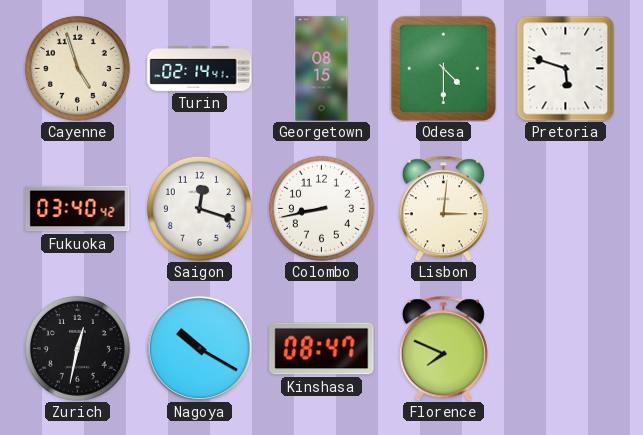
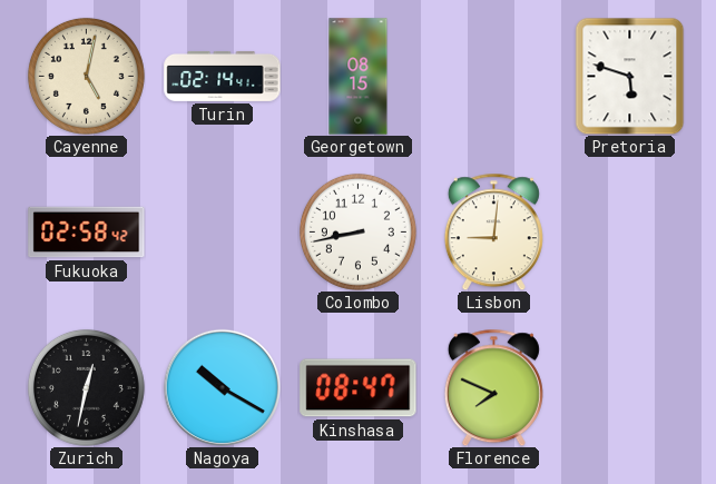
Cayenne: 4:57 -> 5:02 (86, 76)
Odesa: 4:30 -> none (443, 68)
Fukuoka: 03:40 -> 02:58 (87, 233)
Saigon: 12:18 -> none (199, 208)
Lisbon: 3:01 -> 9:01 (493, 231)
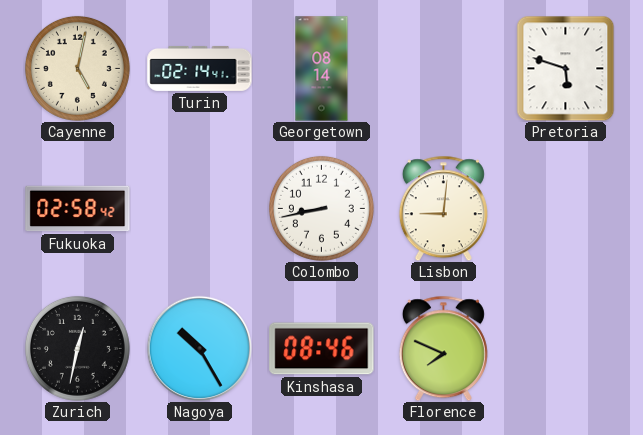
Georgetown: 08:15 -> 08:14 (322, 69)
Nagoya: 10:20 -> 10:25 (199, 348)
Kinshasa: 08:47 -> 08:46 (322, 349)
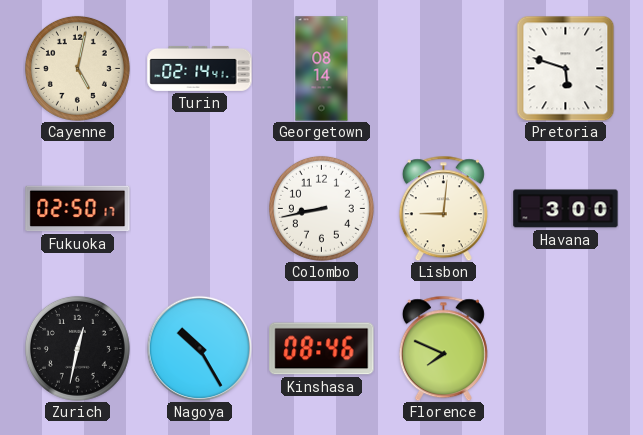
Fukuoka: 02:58 -> 02:50 (78, 209)
Havana: none -> 3:00 (566, 209)
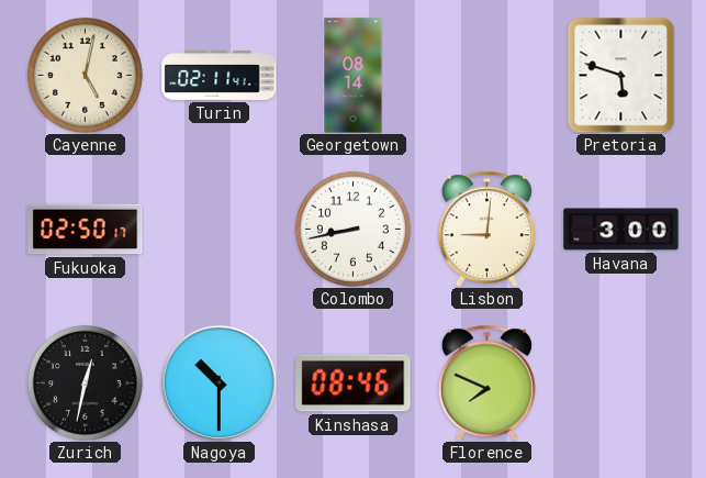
Turin: 02:14 -> 02:11 (220, 75)
Nagoya: 10:25 -> 10:30 (218, 382)
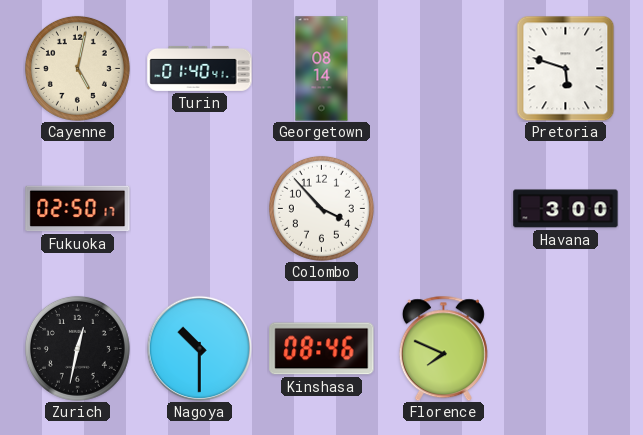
Turin: 02:11 -> 01:40 (200, 68)
Colombo: 8:43 -> 3:53 (321, 208)
Lisbon: 9:01 -> none (486, 229)
